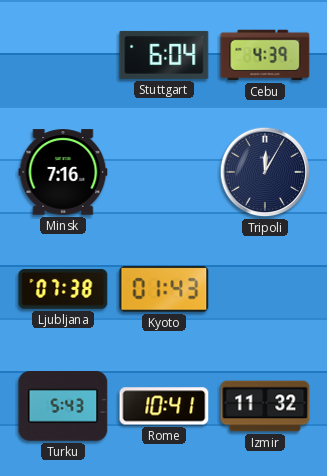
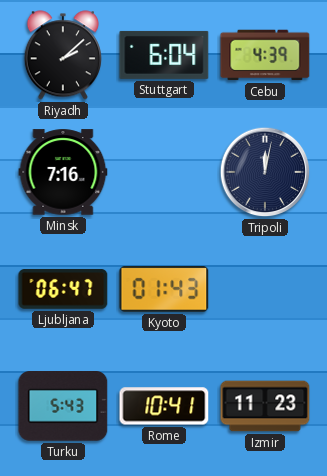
Riyadh: none -> 2:08 (63, 55)
Tripoli: 12:05 -> 12:02 (265, 172)
Ljubljana: 07:38 -> 06:47 (63, 289)
Izmir: 11:32 -> 11:23 (265, 406)
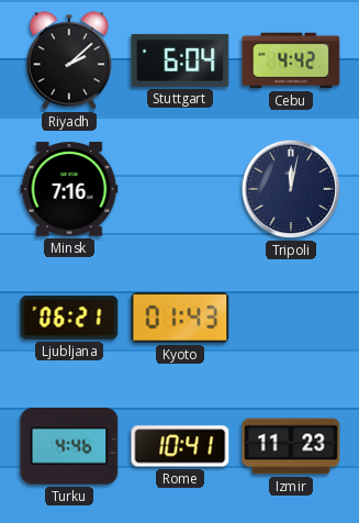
Cebu: 4:39 -> 4:42 (291, 60)
Ljubljana: 06:47 -> 06:21 (69, 318)
Turku: 5:43 -> 4:46 (69, 447)
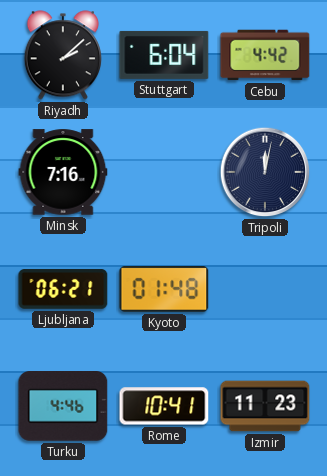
Kyoto: 01:43 -> 01:48 (164, 290)
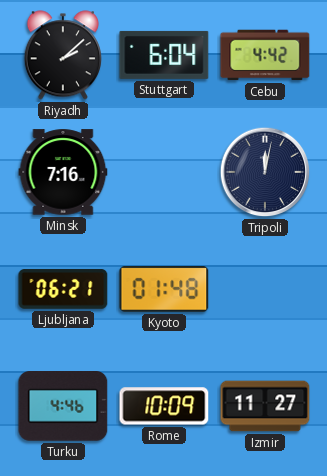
Rome: 10:41 -> 10:09 (164, 406)
Izmir: 11:23 -> 11:27 (265, 406)
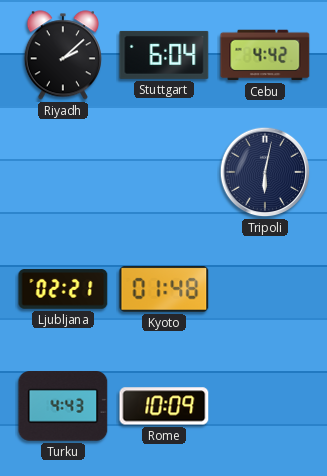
Minsk: 7:16 -> none (63, 172)
Tripoli: 12:02 -> 6:02 (265, 172)
Ljubljana: 06:21 -> 02:21 (63, 289)
Turku: 4:46 -> 4:43 (63, 407)
Izmir: 11:27 -> none (265, 406)
